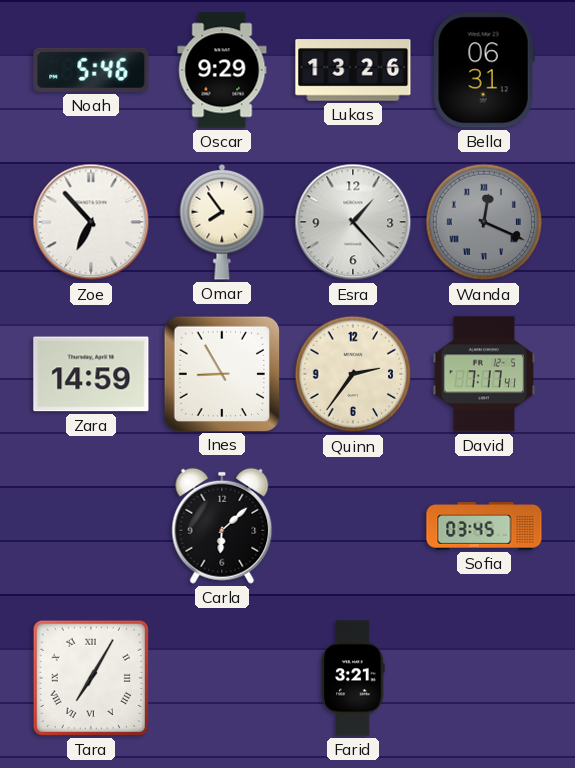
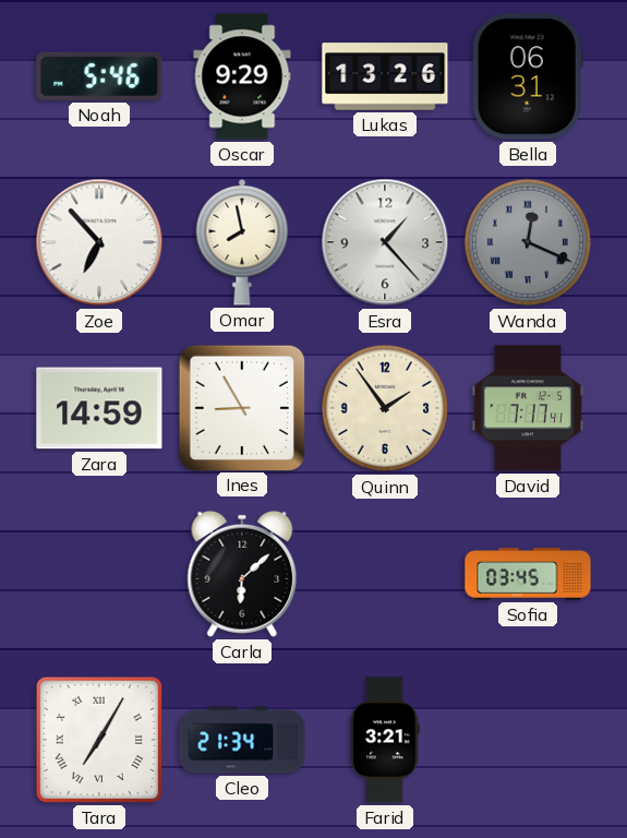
Omar: 7:54 -> 7:58 (242, 242)
Quinn: 2:36 -> 1:54 (385, 408)
Cleo: none -> 21:34 (242, 740)
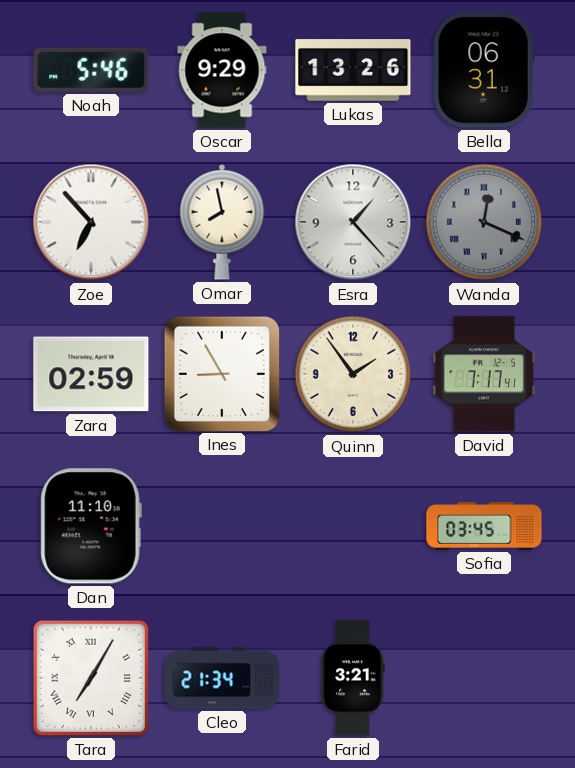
Zara: 14:59 -> 02:59 (91, 374)
Dan: none -> 11:10 (91, 526)
Carla: 6:08 -> none (242, 574)
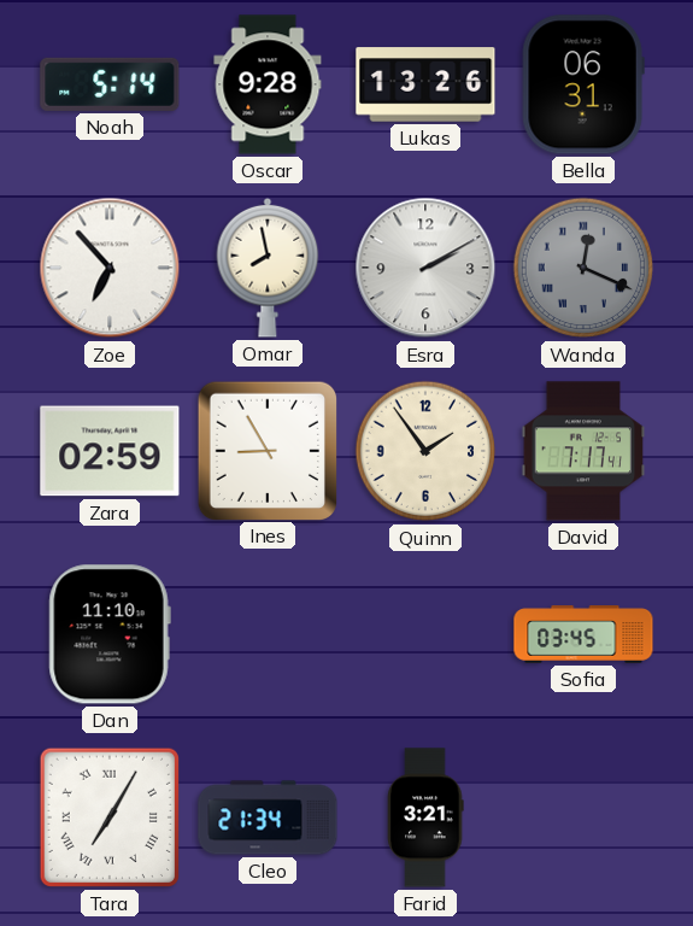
Noah: 5:46 -> 5:14 (110, 84)
Oscar: 9:29 -> 9:28 (268, 84)
Esra: 1:23 -> 2:10 (425, 268)
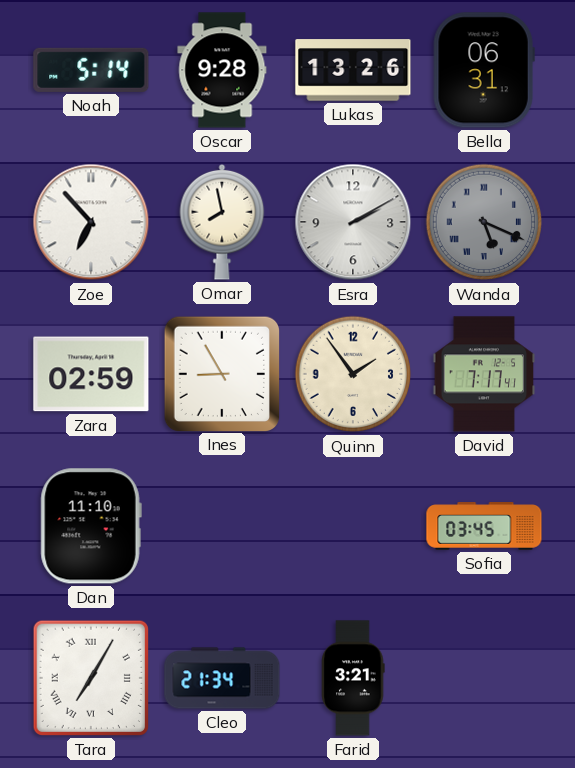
Wanda: 12:19 -> 5:19 (484, 222)
